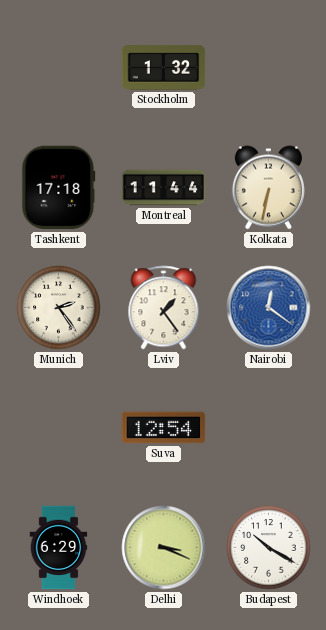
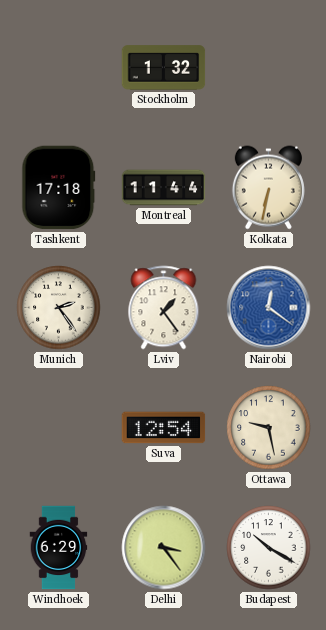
Ottawa: none -> 9:28 (269, 428)
Delhi: 3:19 -> 3:24 (164, 548)
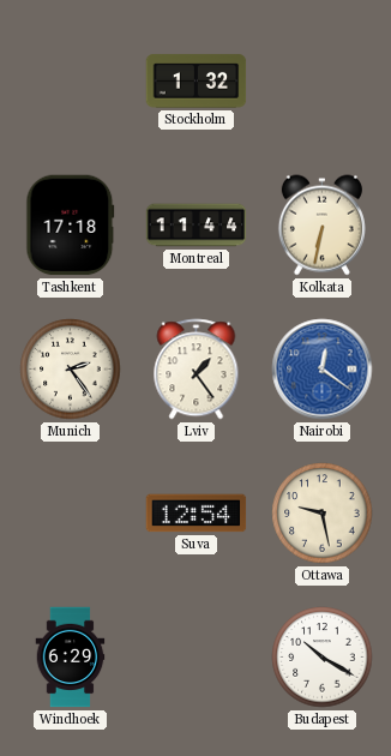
Delhi: 3:24 -> none (164, 548)
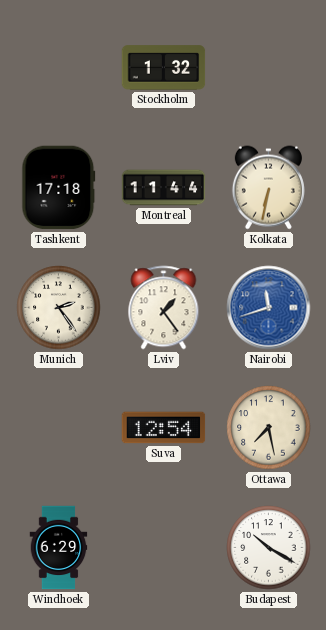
Nairobi: 12:21 -> 11:42 (269, 308)
Ottawa: 9:28 -> 7:28 (269, 428)
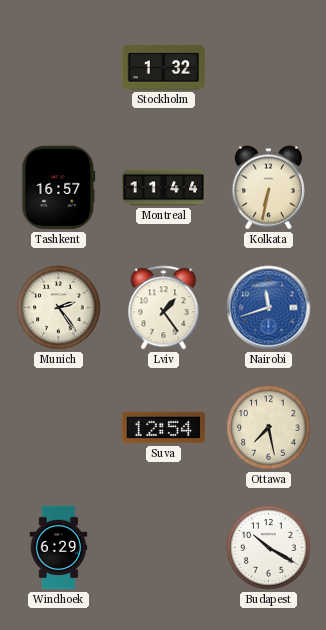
Tashkent: 17:18 -> 16:57 (59, 188)
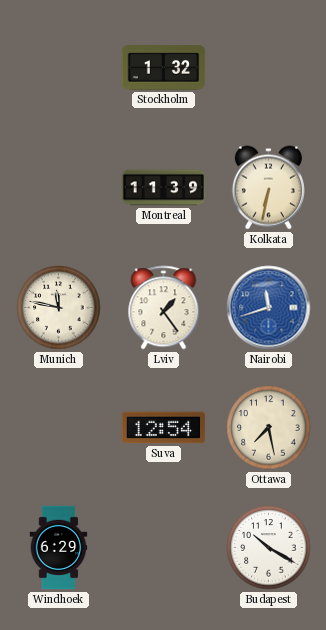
Tashkent: 16:57 -> none (59, 188)
Montreal: 11:44 -> 11:39 (164, 188)
Munich: 2:24 -> 11:47 (59, 308)
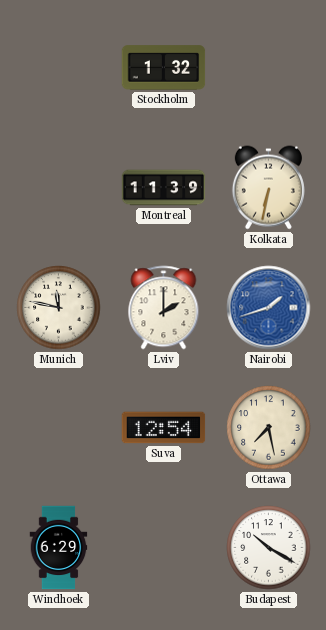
Lviv: 1:24 -> 2:00 (164, 308)
Nairobi: 11:42 -> 1:42 (269, 308)
